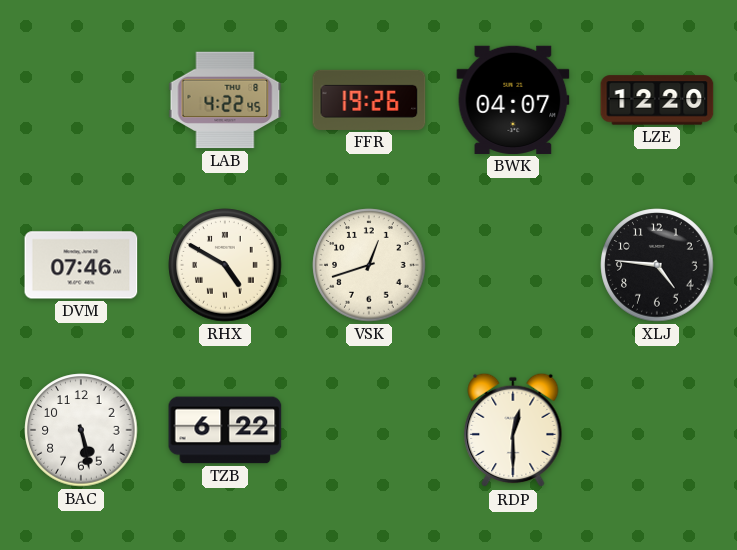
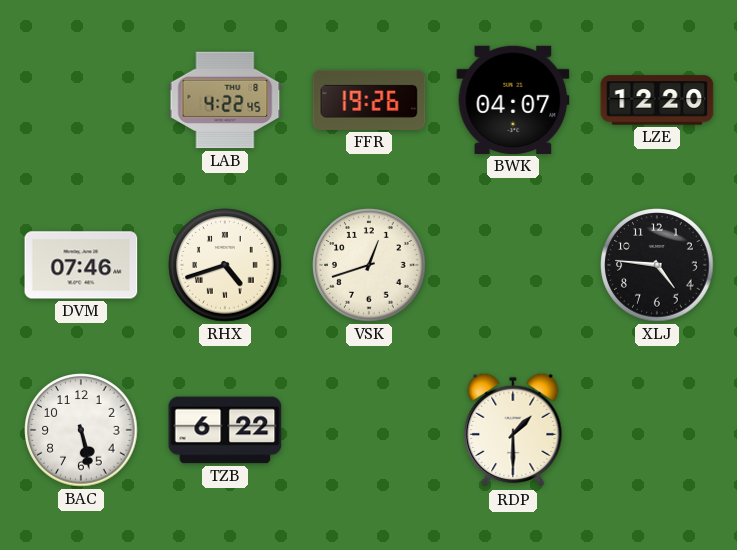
RHX: 4:50 -> 4:42 (225, 265)
RDP: 12:30 -> 1:30 (513, 430)
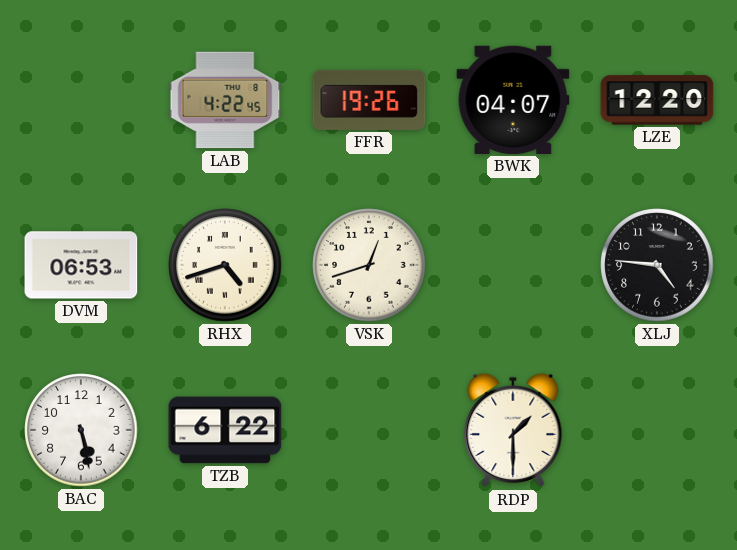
DVM: 07:46 -> 06:53 (81, 265)
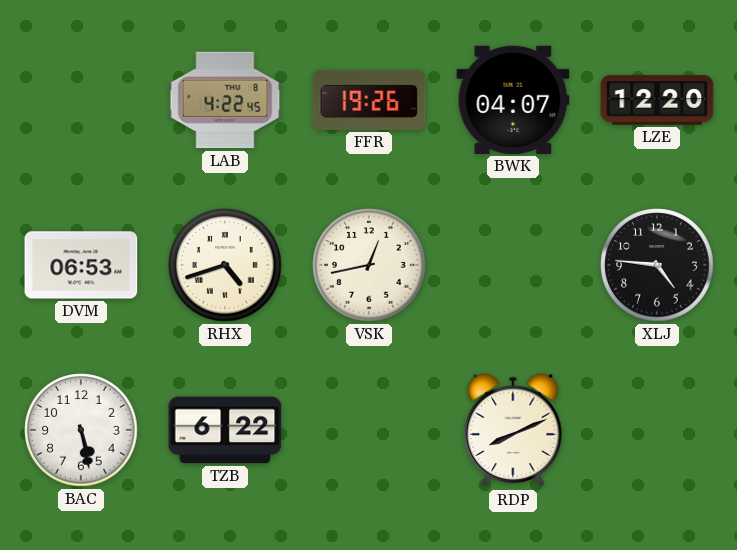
VSK: 12:42 -> 12:43 (369, 265)
RDP: 1:30 -> 8:11 (513, 430)
